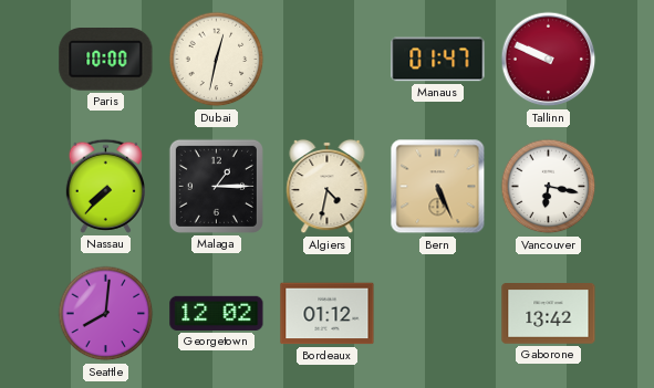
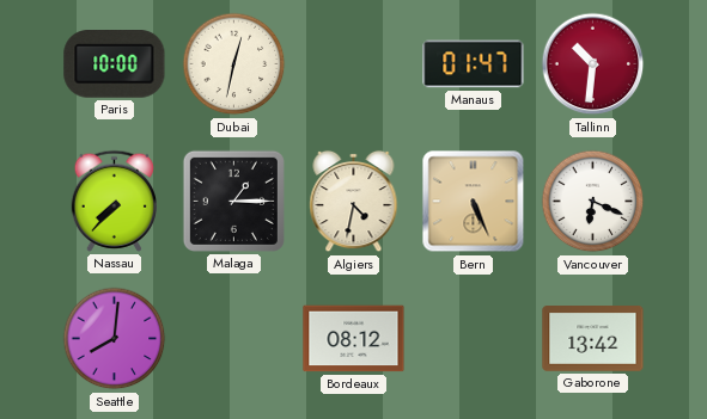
Tallinn: 9:49 -> 10:31 (593, 64)
Vancouver: 6:17 -> 6:19 (593, 202)
Georgetown: 12:02 -> none (217, 313)
Bordeaux: 01:12 -> 08:12 (354, 339)
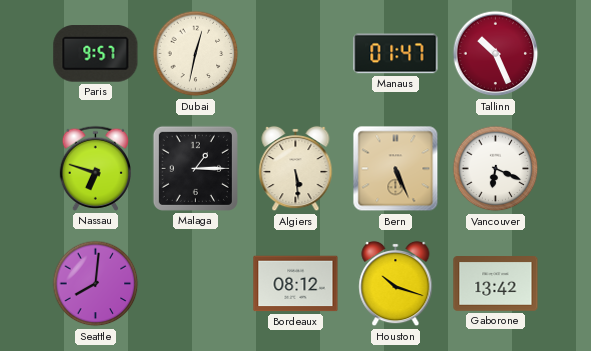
Paris: 10:00 -> 9:57 (96, 54)
Tallinn: 10:31 -> 10:26 (496, 54)
Nassau: 7:37 -> 6:48 (95, 168)
Algiers: 4:32 -> 5:29 (296, 169)
Houston: none -> 10:18 (396, 284)
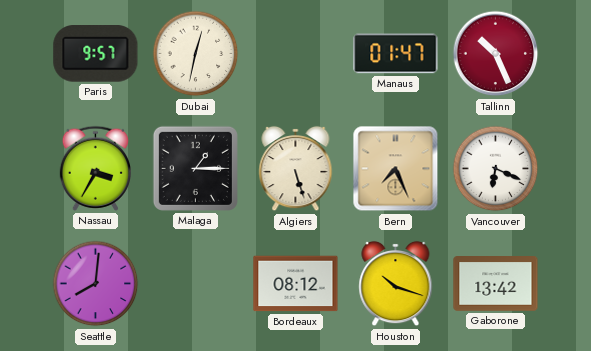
Nassau: 6:48 -> 3:35 (95, 168)
Algiers: 5:29 -> 5:27 (296, 169)
Bern: 5:26 -> 7:26 (396, 169)
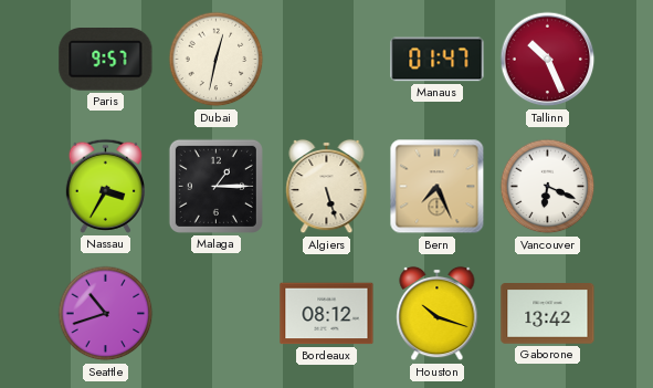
Seattle: 8:01 -> 10:42 (106, 314)
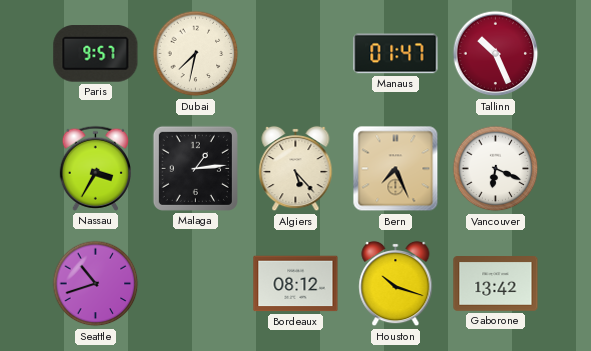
Dubai: 12:32 -> 7:32 (196, 54)
Malaga: 1:15 -> 1:14 (195, 168)
Algiers: 5:27 -> 5:23 (296, 169)
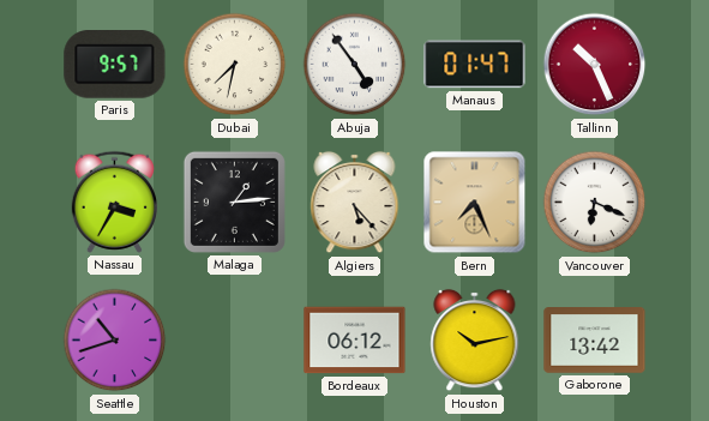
Abuja: none -> 4:54 (355, 65)
Bordeaux: 08:12 -> 06:12 (355, 341)
Houston: 10:18 -> 10:13 (475, 341)
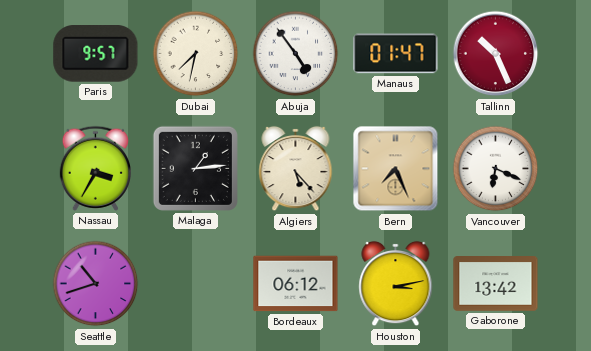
Houston: 10:13 -> 3:13 (396, 284)
